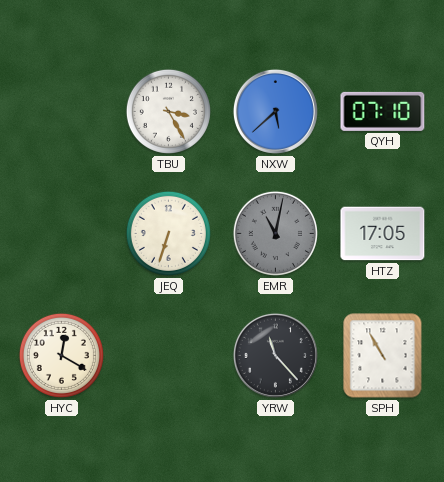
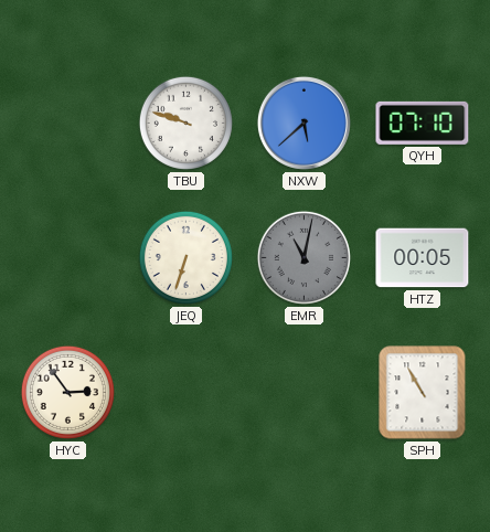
TBU: 3:25 -> 9:48 (185, 123)
HTZ: 17:05 -> 00:05 (423, 258)
HYC: 12:20 -> 2:54 (67, 392)
YRW: 11:23 -> none (275, 355)
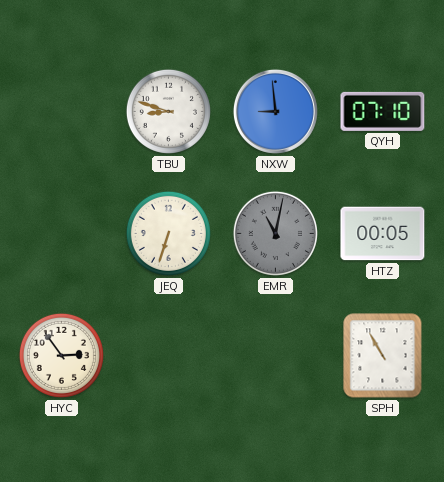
TBU: 9:48 -> 8:48 (168, 111)
NXW: 5:38 -> 8:59 (275, 111)
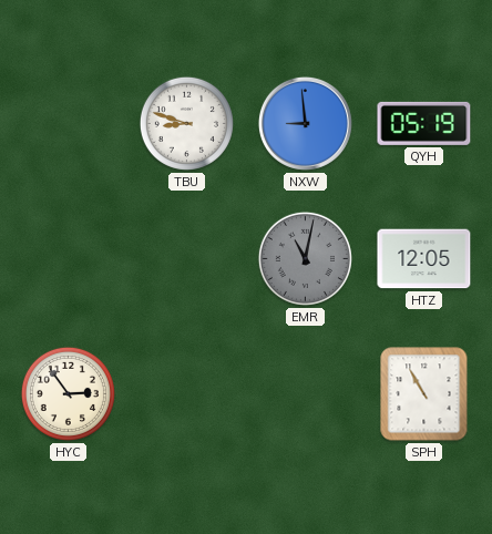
QYH: 07:10 -> 05:19 (424, 123)
JEQ: 6:33 -> none (168, 233)
HTZ: 00:05 -> 12:05 (424, 259)
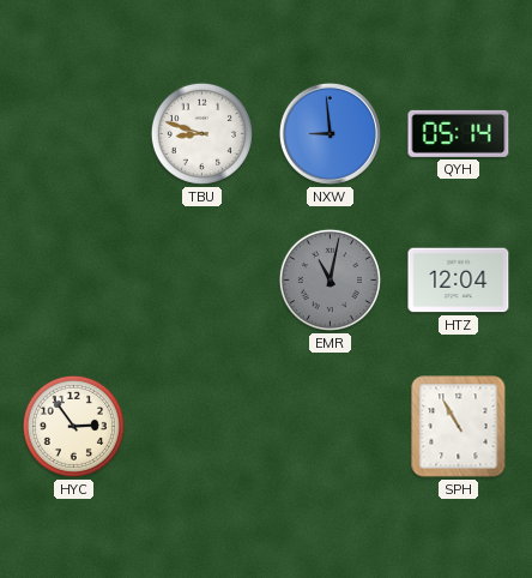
QYH: 05:19 -> 05:14 (459, 133)
HTZ: 12:05 -> 12:04 (459, 281)
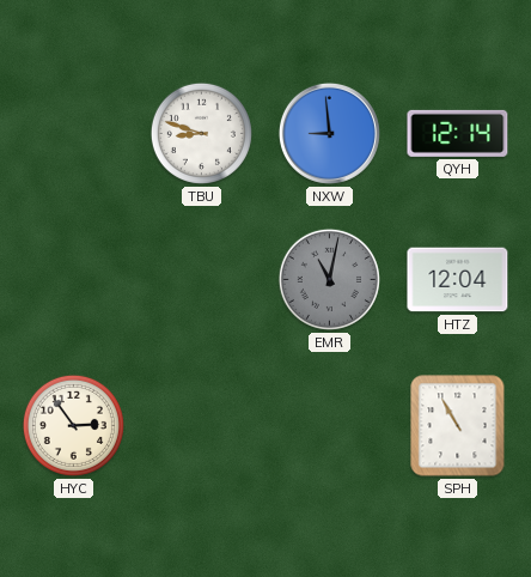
QYH: 05:14 -> 12:14 (458, 133)
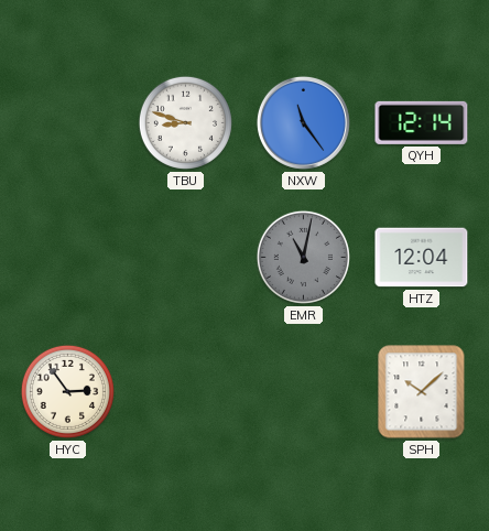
NXW: 8:59 -> 11:24 (303, 122)
SPH: 10:55 -> 10:08 (422, 392)
